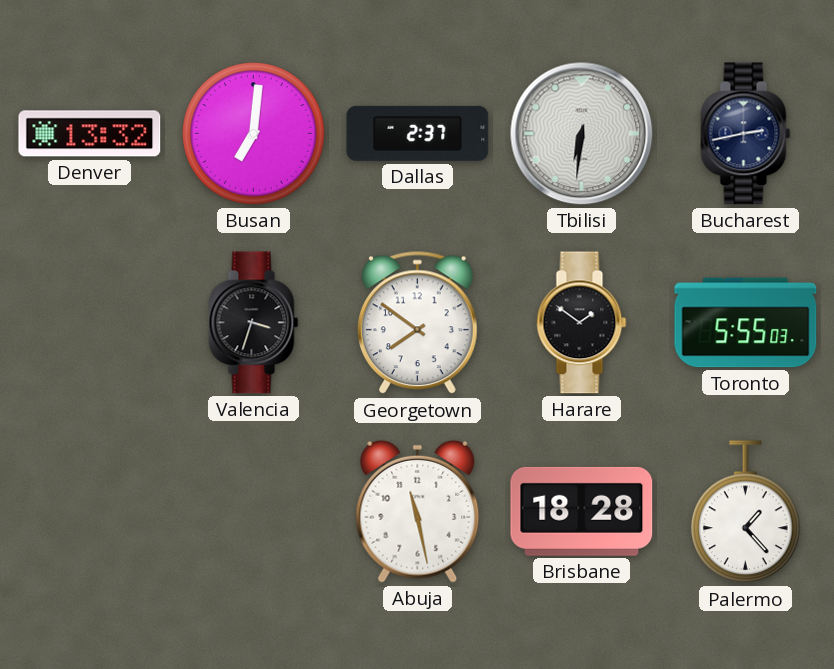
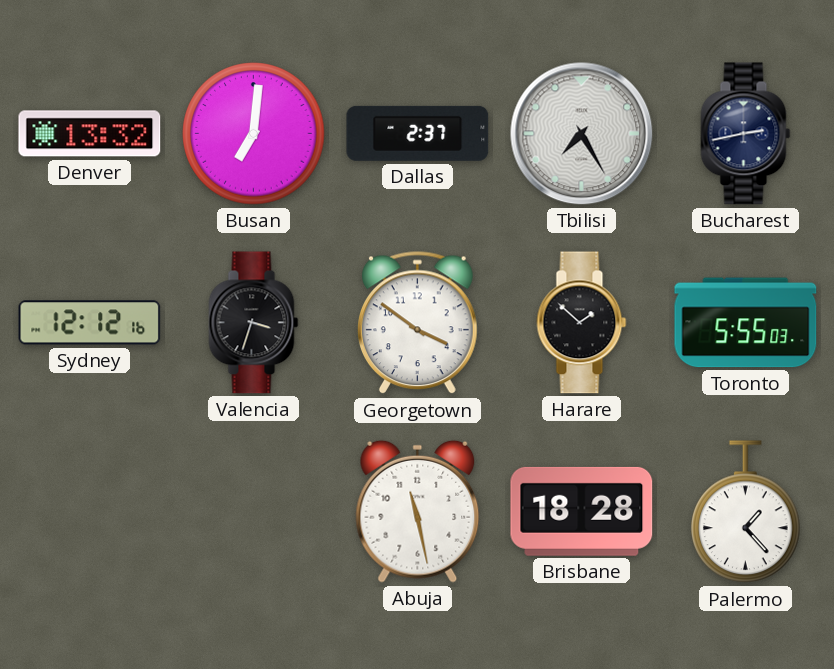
Tbilisi: 6:31 -> 7:25 (582, 134)
Sydney: none -> 12:12 (90, 323)
Georgetown: 7:51 -> 3:51 (418, 323)
Harare: 1:51 -> 1:52 (582, 323)
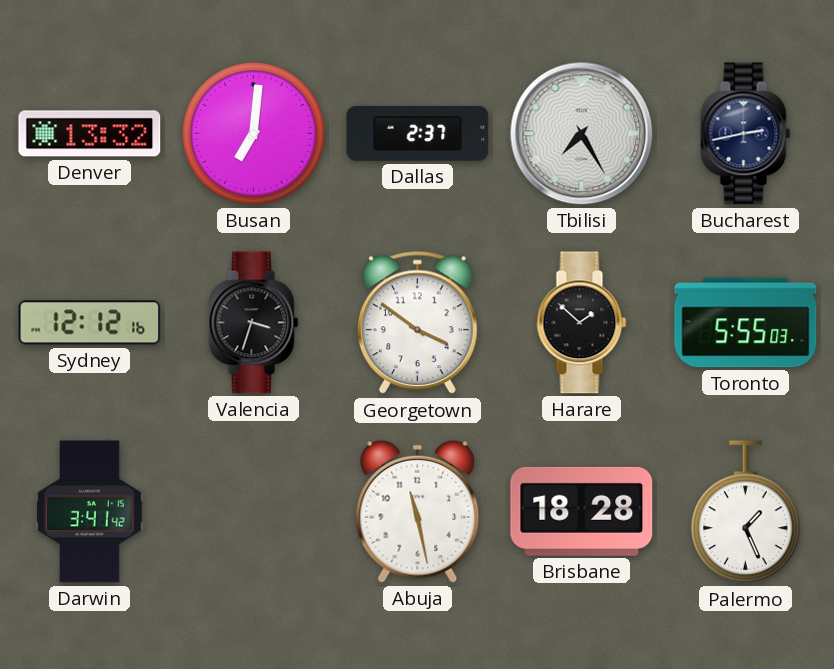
Darwin: none -> 3:41 (90, 512)
Palermo: 1:23 -> 1:26 (746, 512)
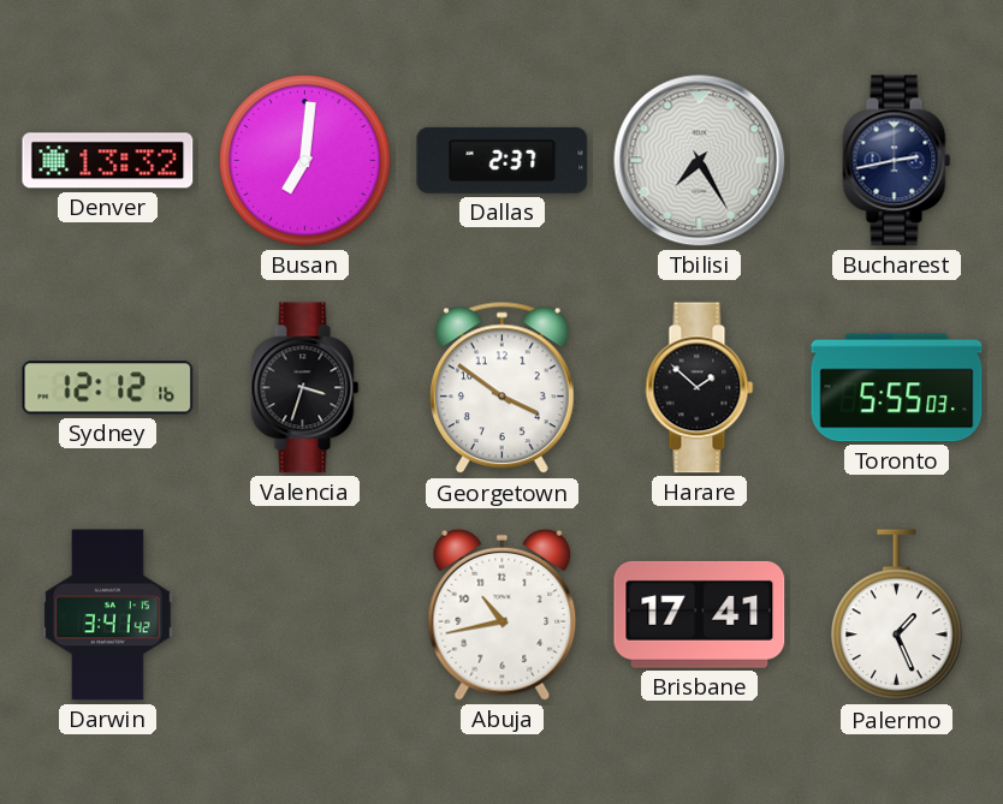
Abuja: 11:28 -> 10:43 (503, 614)
Brisbane: 18:28 -> 17:41 (700, 614)
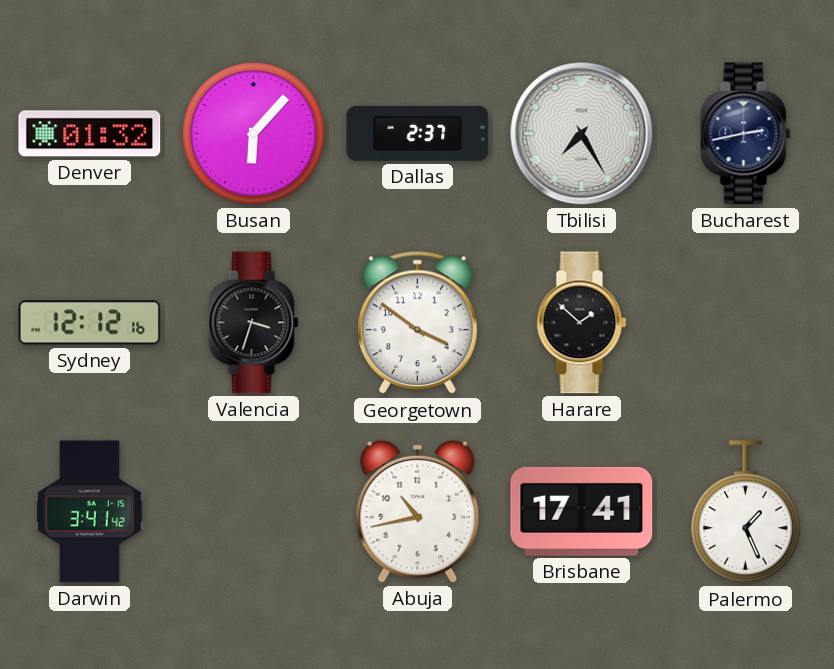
Denver: 13:32 -> 01:32 (90, 134)
Busan: 7:01 -> 6:07 (254, 134)
Toronto: 5:55 -> none (897, 388)
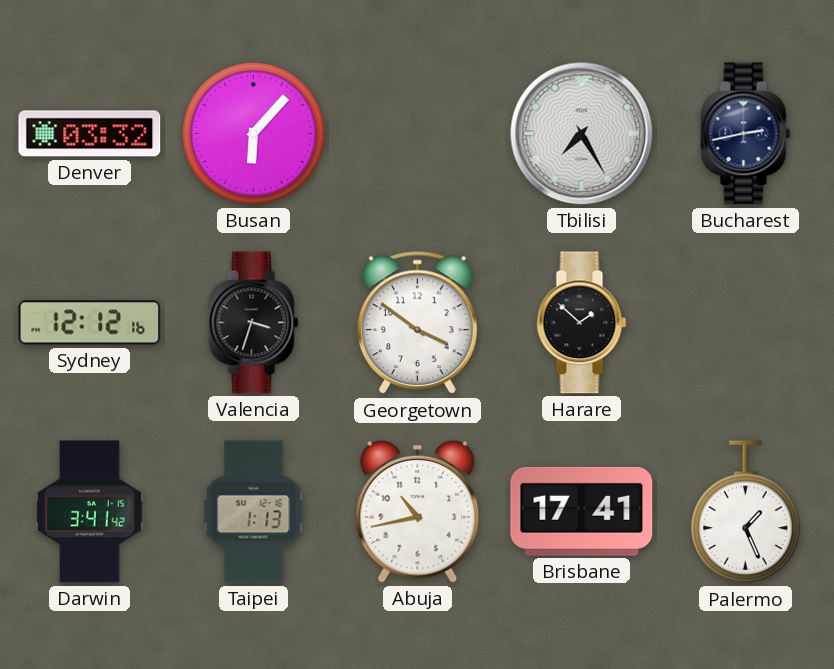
Denver: 01:32 -> 03:32 (90, 134)
Dallas: 2:37 -> none (418, 133)
Taipei: none -> 1:13 (254, 512)
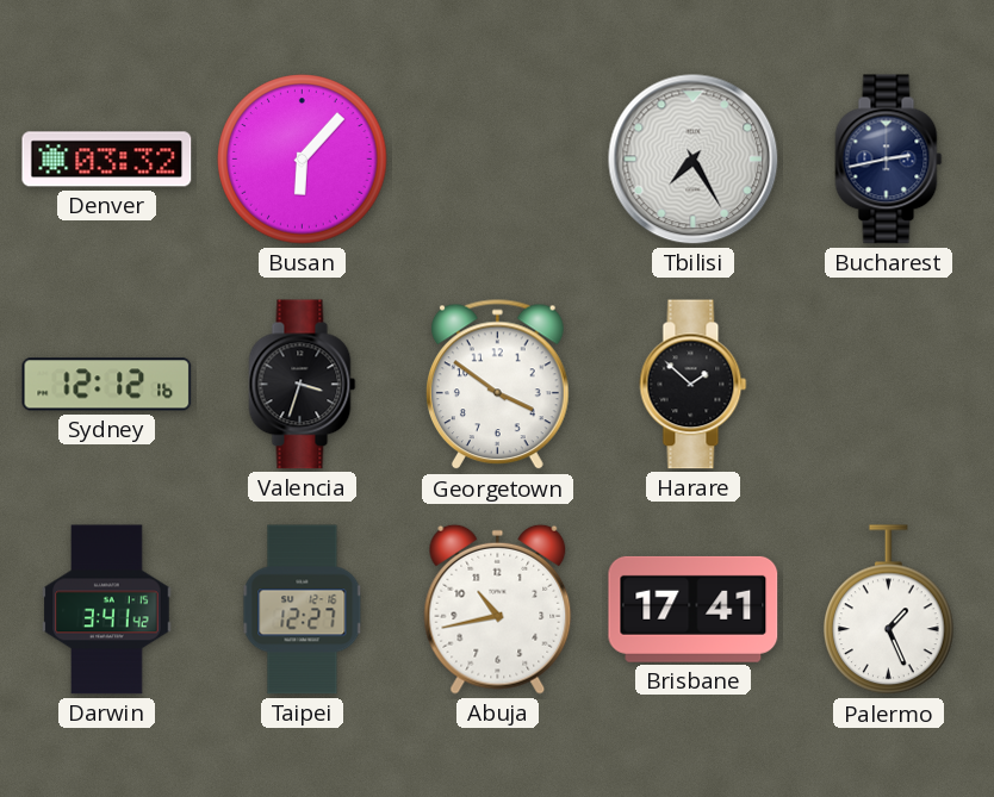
Taipei: 1:13 -> 12:27 (303, 610)
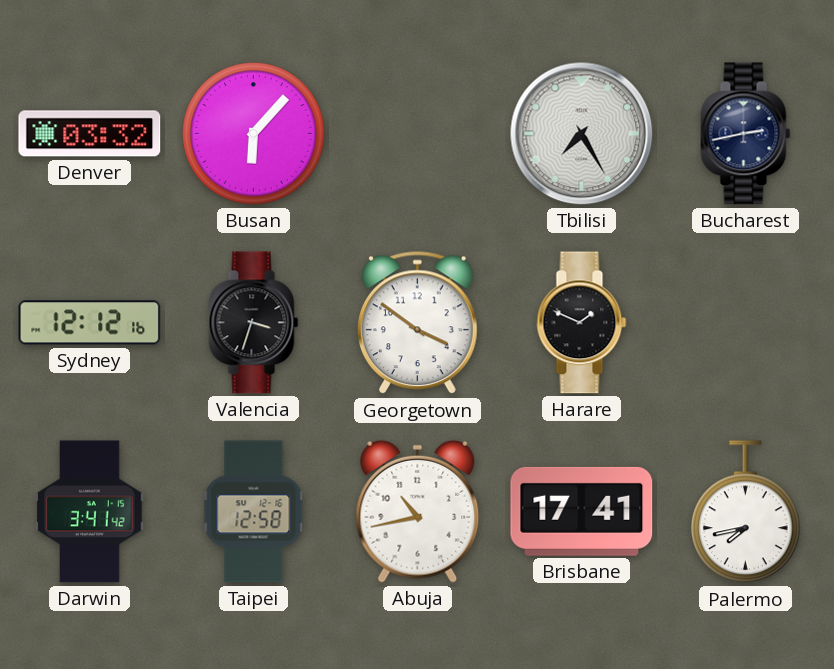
Harare: 1:52 -> 1:49 (582, 323)
Taipei: 12:27 -> 12:58 (254, 512)
Palermo: 1:26 -> 7:43 (746, 512)
